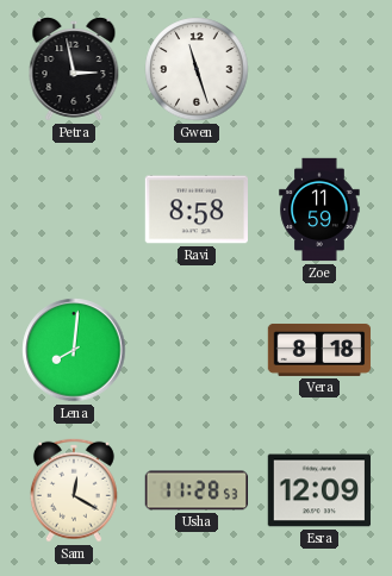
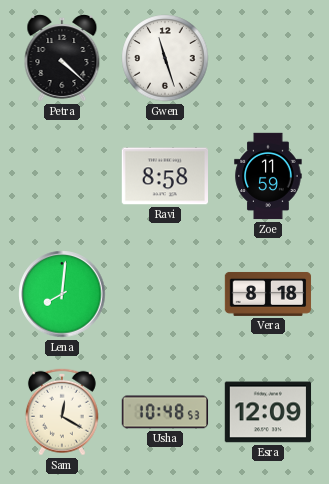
Petra: 2:58 -> 4:22 (62, 59)
Usha: 11:28 -> 10:48 (165, 412)
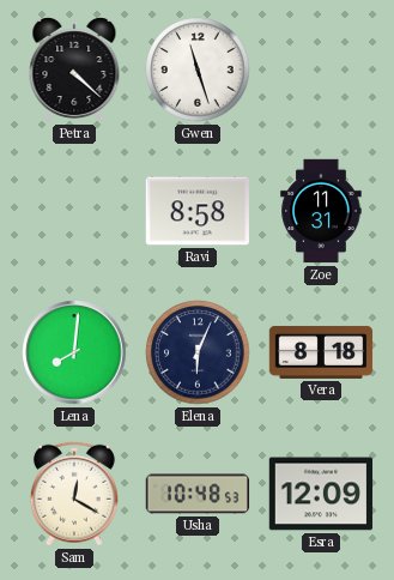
Zoe: 11:59 -> 11:31 (321, 211)
Elena: none -> 6:04 (198, 352)
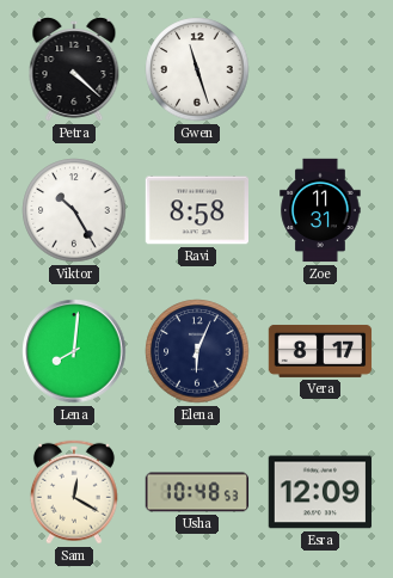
Viktor: none -> 10:25 (74, 210)
Vera: 8:18 -> 8:17 (320, 351)
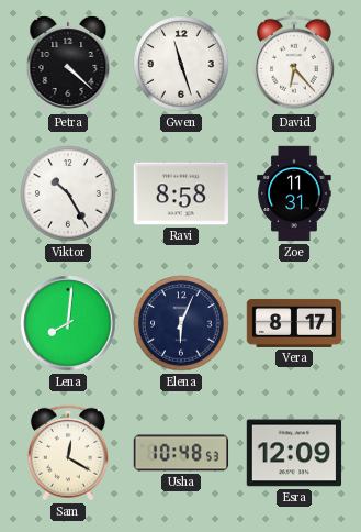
David: none -> 6:23 (294, 64)
